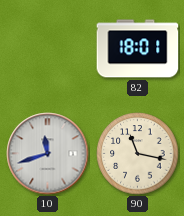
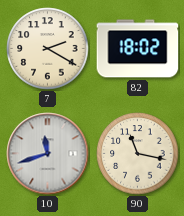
7: none -> 2:20 (48, 49)
82: 18:01 -> 18:02 (138, 49)
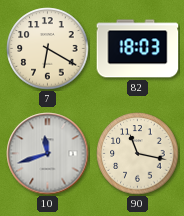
7: 2:20 -> 6:20 (48, 49)
82: 18:02 -> 18:03 (138, 49)
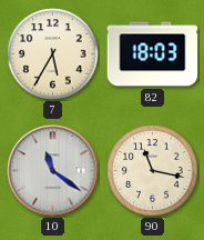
7: 6:20 -> 5:35 (53, 54)
10: 11:42 -> 11:21 (53, 171)
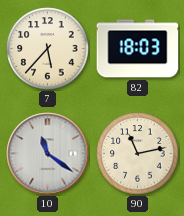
7: 5:35 -> 5:37 (48, 49)
90: 11:17 -> 11:13 (138, 154)
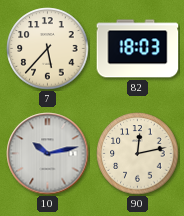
10: 11:21 -> 10:13 (48, 154)
90: 11:13 -> 12:13 (138, 154)
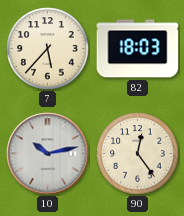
90: 12:13 -> 12:24 (138, 154)
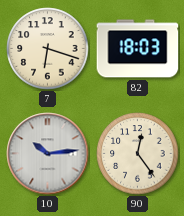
7: 5:37 -> 6:18 (48, 49)
10: 10:13 -> 10:14 (48, 154)
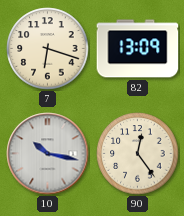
82: 18:03 -> 13:09 (138, 49)
10: 10:14 -> 10:17 (48, 154)
